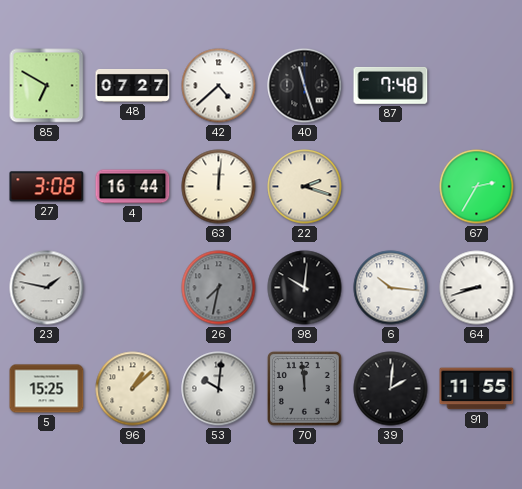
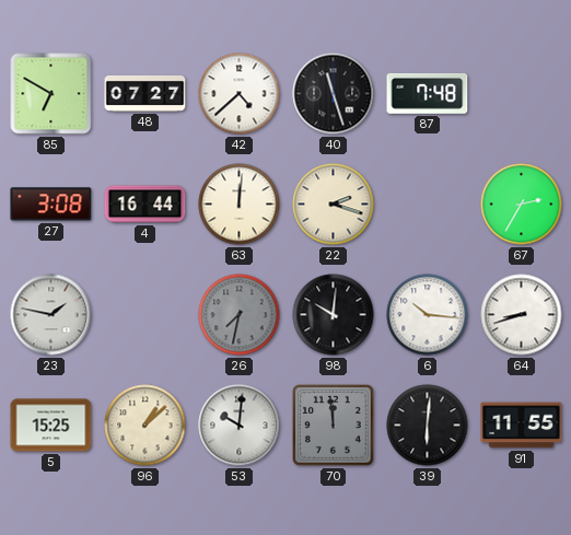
39: 2:01 -> 6:01 (428, 426)
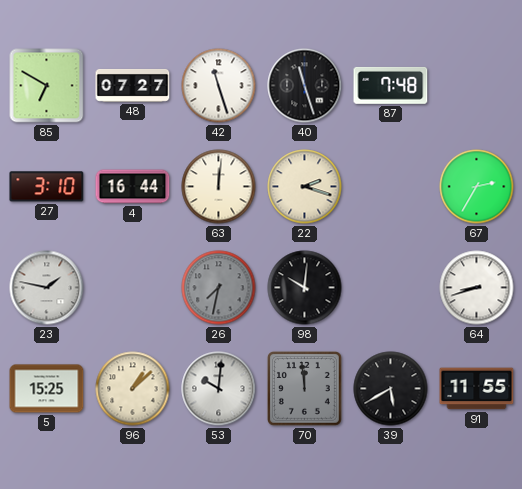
42: 4:38 -> 11:27 (219, 86)
27: 3:08 -> 3:10 (47, 187)
6: 10:16 -> none (428, 315)
39: 6:01 -> 5:40 (391, 389)
